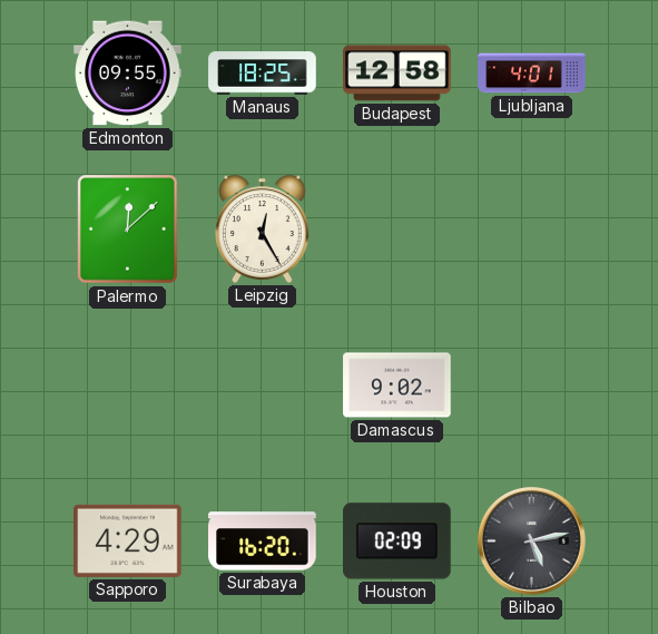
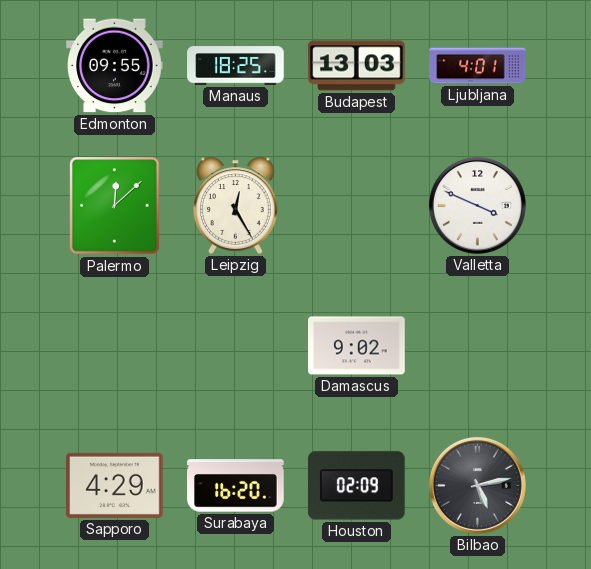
Budapest: 12:58 -> 13:03 (357, 66)
Valletta: none -> 3:49 (477, 205)
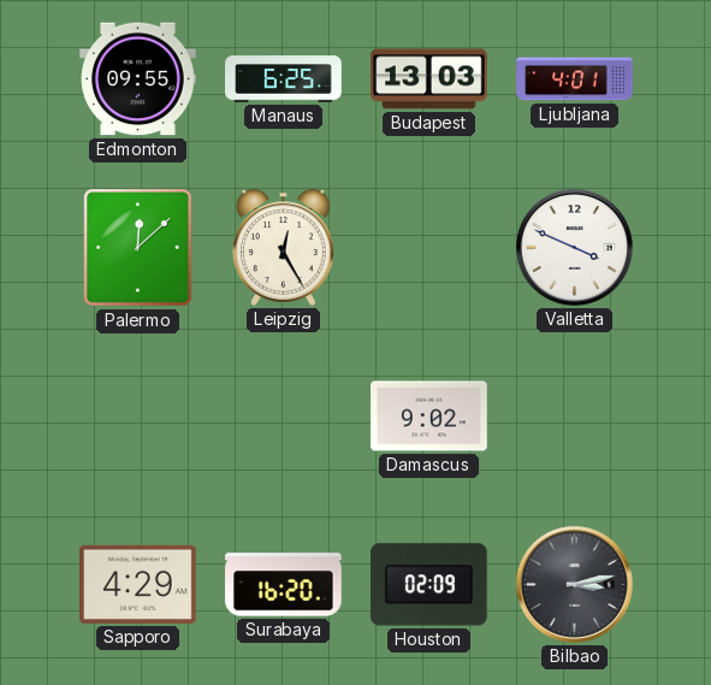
Manaus: 18:25 -> 6:25 (284, 79)
Bilbao: 5:13 -> 3:13 (574, 584)
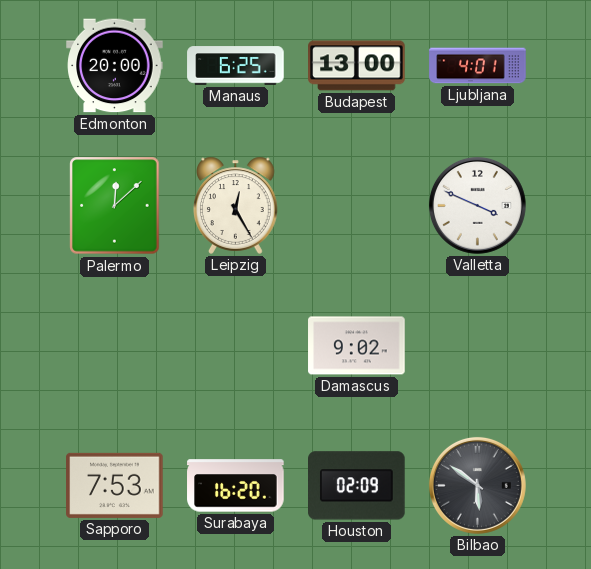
Edmonton: 09:55 -> 20:00 (115, 66)
Budapest: 13:03 -> 13:00 (357, 66)
Sapporo: 4:29 -> 7:53 (115, 485)
Bilbao: 3:13 -> 5:51 (477, 485)
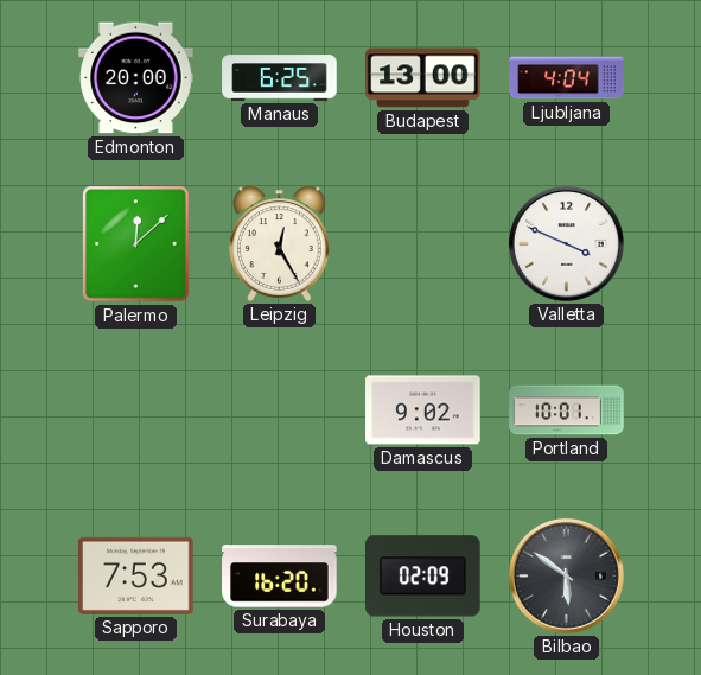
Ljubljana: 4:01 -> 4:04 (567, 78)
Portland: none -> 10:01 (567, 410)
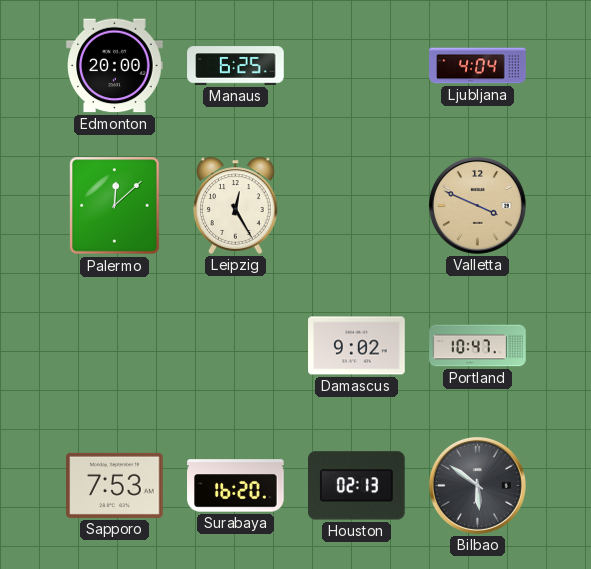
Budapest: 13:00 -> none (423, 78)
Valletta dial: white -> champagne (477, 205)
Portland: 10:01 -> 10:47 (478, 346)
Houston: 02:09 -> 02:13 (357, 486)
